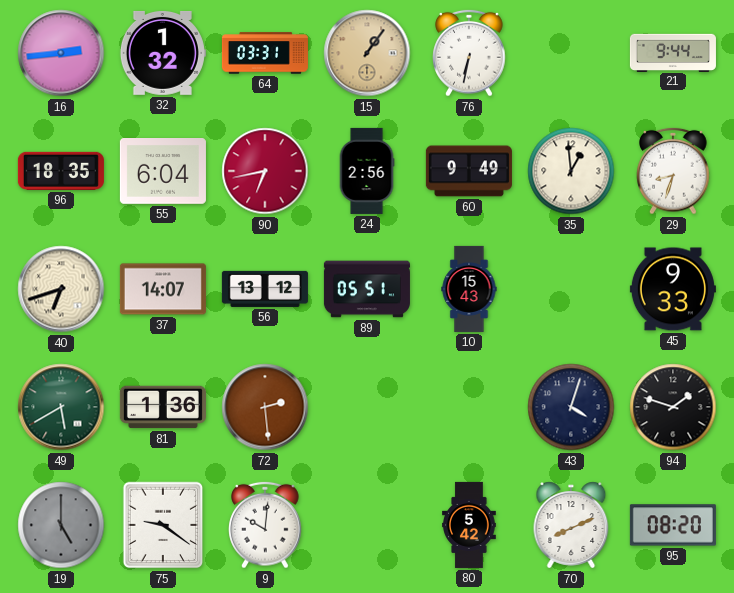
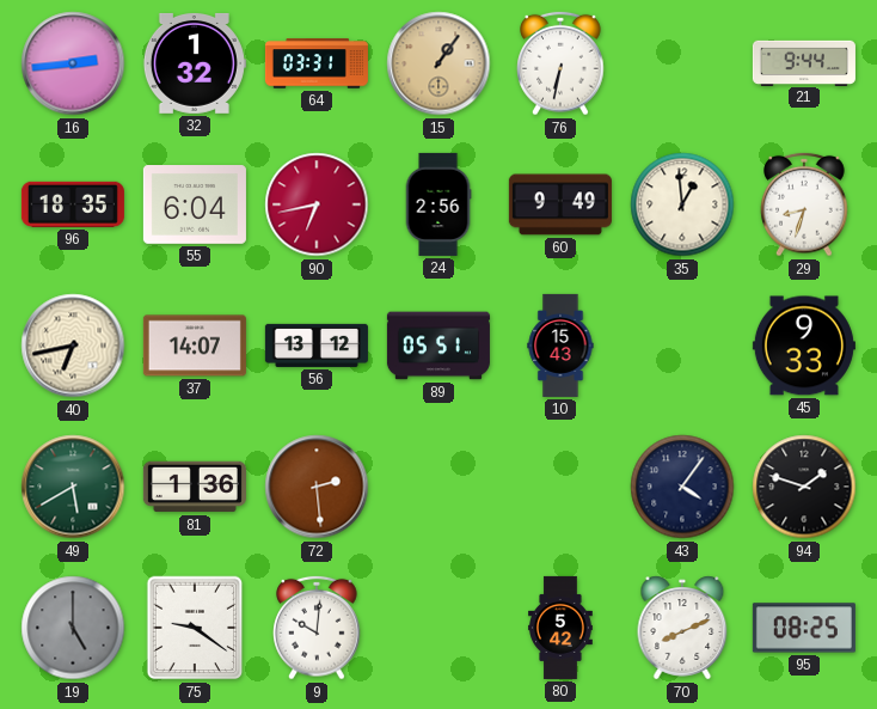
40: 6:42 -> 6:43 (73, 346)
43: 4:03 -> 4:06 (682, 487)
95: 08:20 -> 08:25 (804, 628)
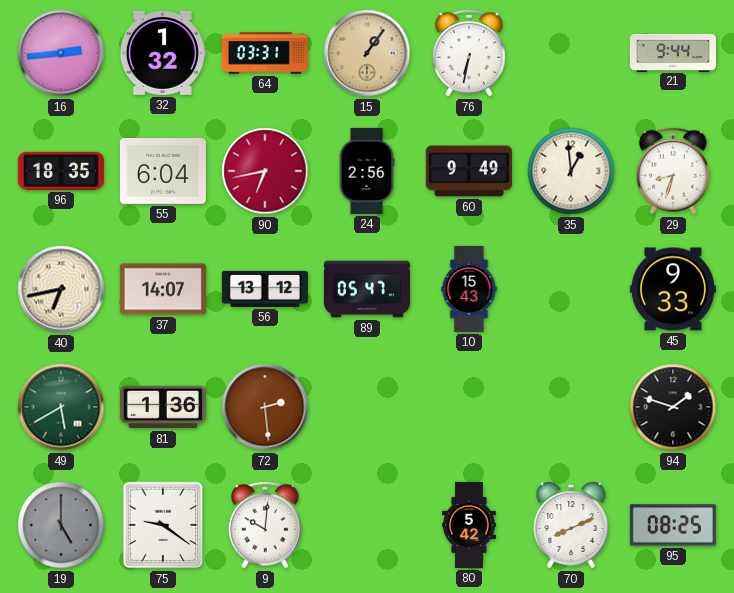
89: 05:51 -> 05:47 (367, 289)
43: 4:06 -> none (682, 487)
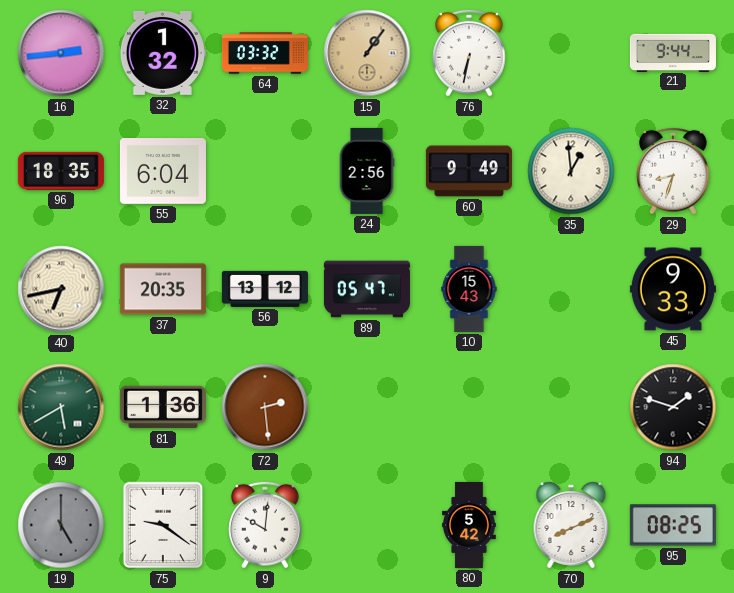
64: 03:31 -> 03:32 (265, 53)
90: 6:43 -> none (265, 171)
37: 14:07 -> 20:35 (163, 289)
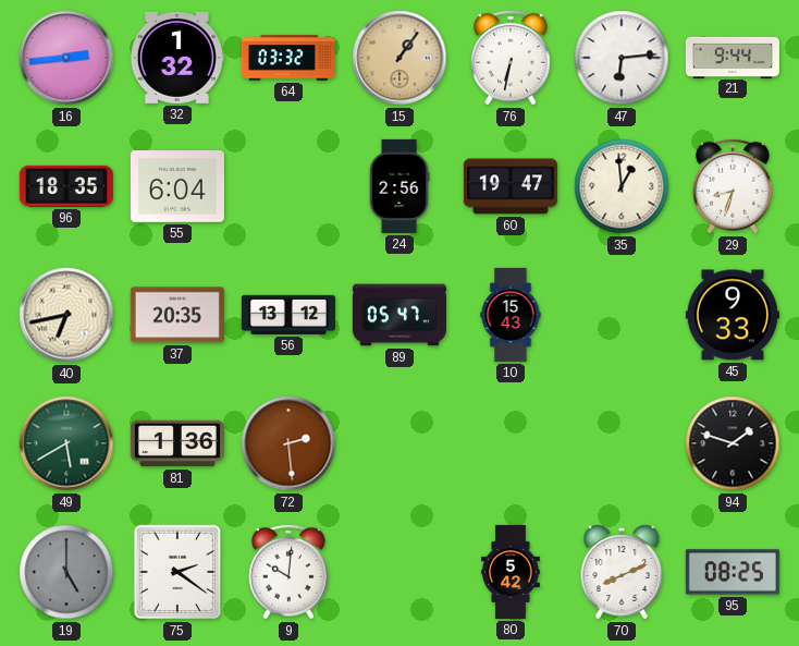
47: none -> 6:14 (622, 58)
60: 9:49 -> 19:47 (511, 186)
75: 9:21 -> 2:21 (177, 572)
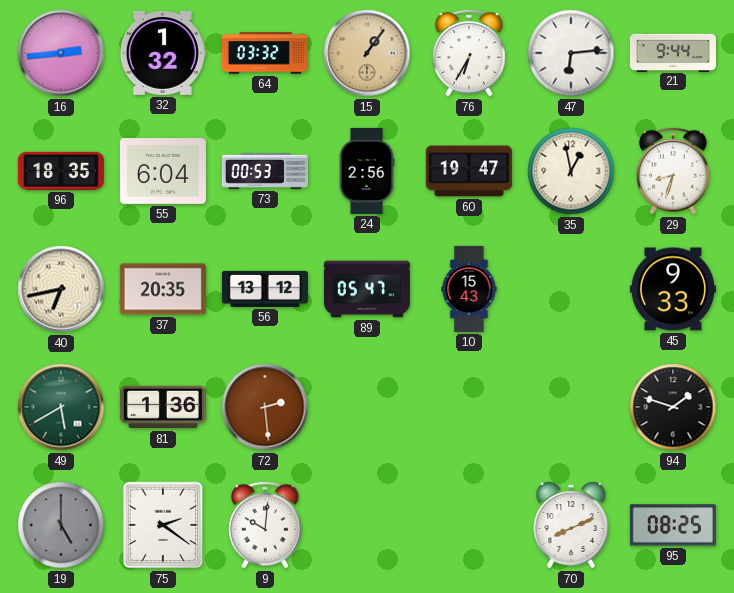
76: 6:32 -> 6:35 (469, 53)
73: none -> 00:53 (265, 171)
35: 12:59 -> 12:58 (571, 171)
80: 5:42 -> none (512, 572)
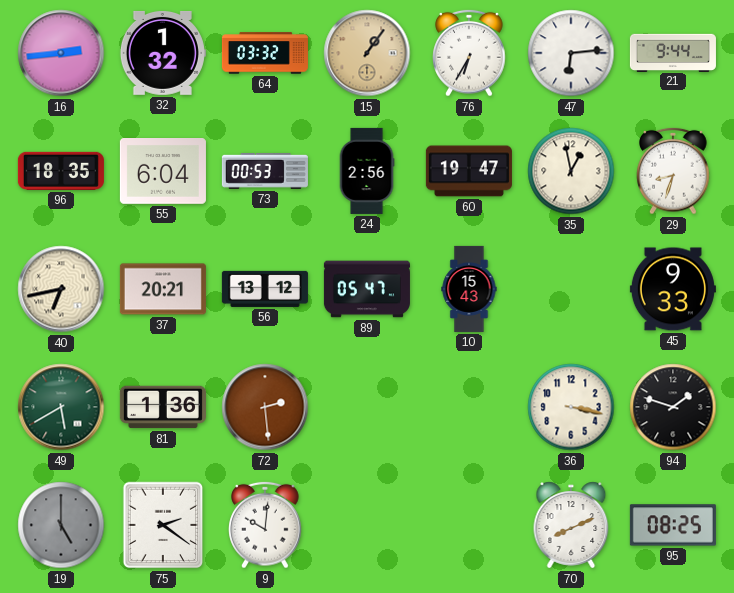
37: 20:35 -> 20:21 (163, 289)
36: none -> 3:17 (571, 407)
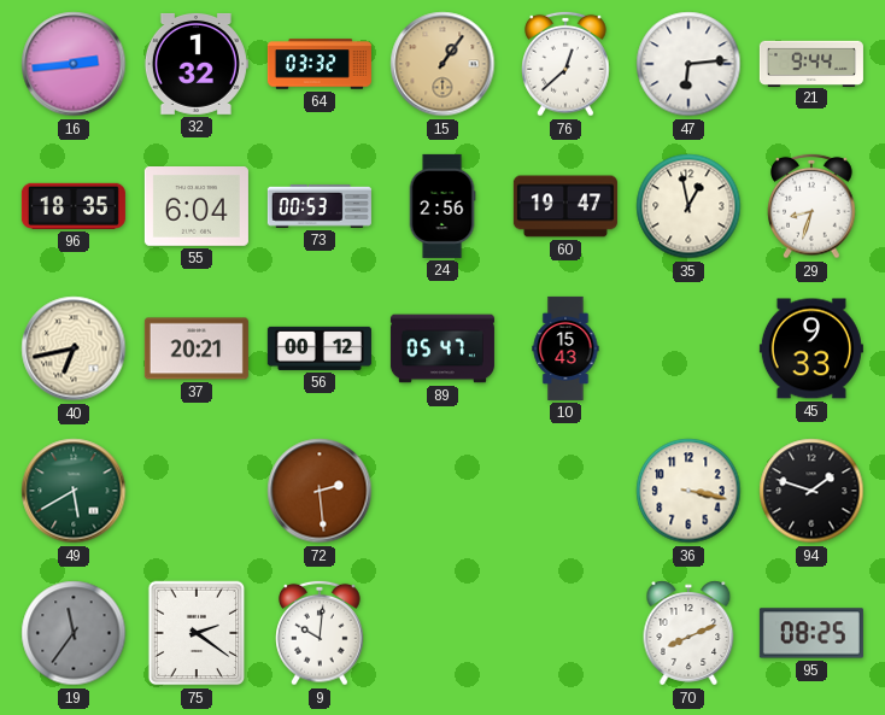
76: 6:35 -> 12:38 (565, 64)
56: 13:12 -> 00:12 (320, 348)
81: 1:36 -> none (163, 407)
19: 5:00 -> 11:36 (74, 633)
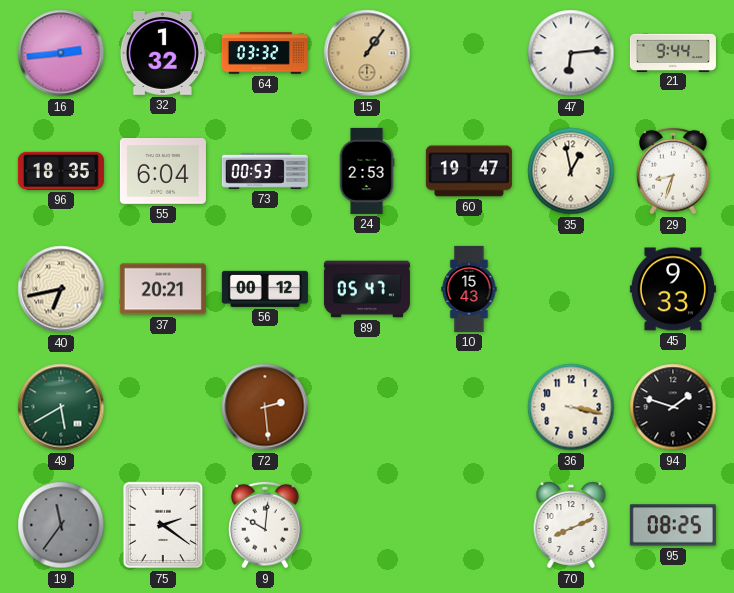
76: 12:38 -> none (565, 64)
24: 2:56 -> 2:53 (367, 171)
